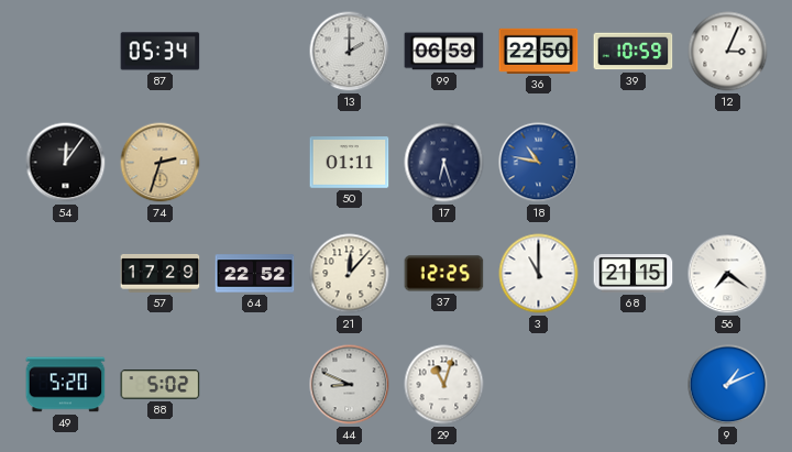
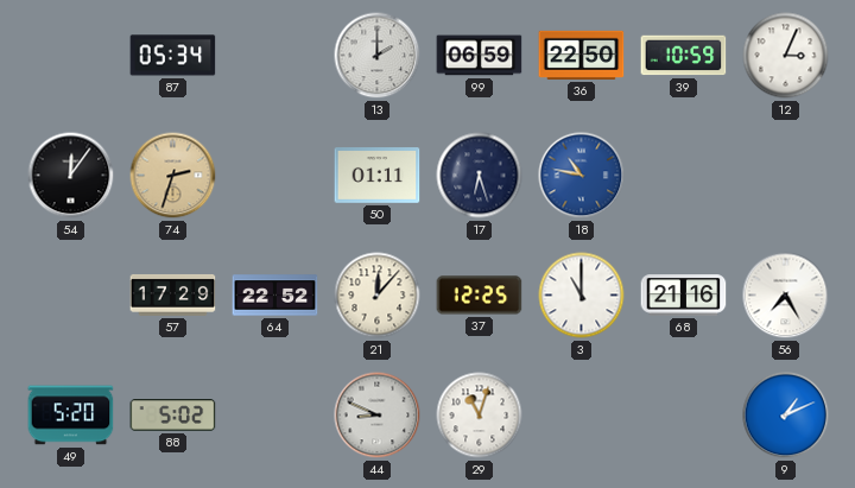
68: 21:15 -> 21:16 (684, 296)
56: 7:21 -> 7:25 (786, 296)
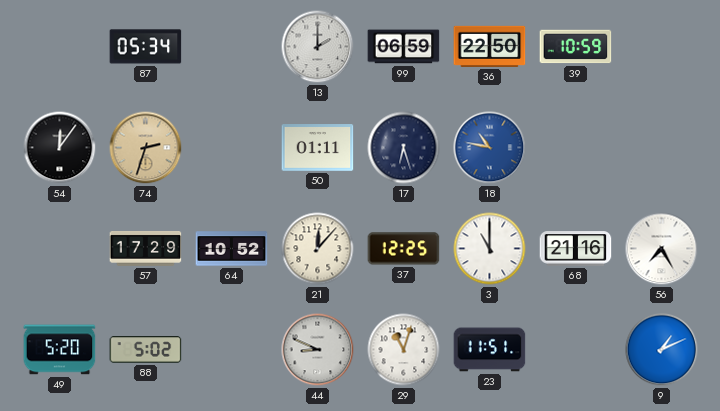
12: 3:04 -> none (786, 56)
64: 22:52 -> 10:52 (232, 249)
23: none -> 11:51 (490, 350)
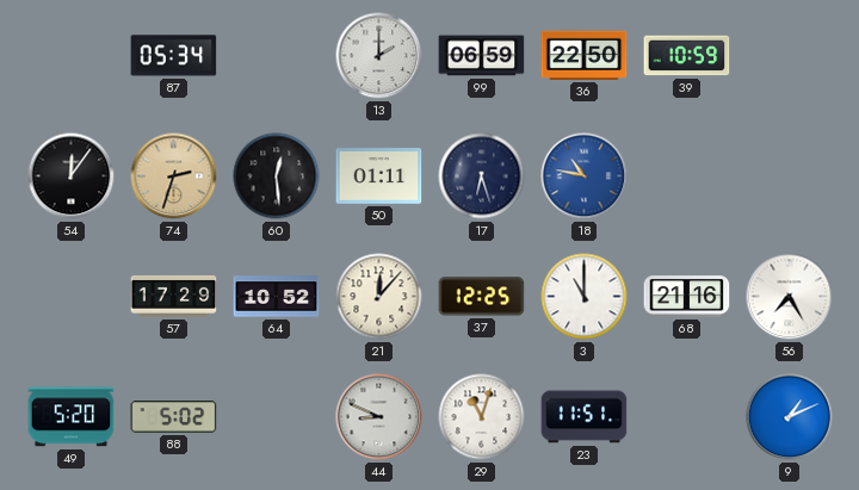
60: none -> 12:29 (277, 176)
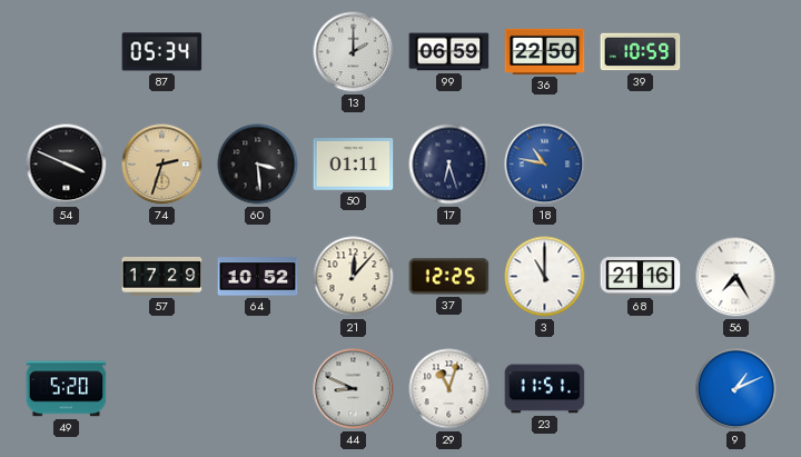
54: 12:06 -> 3:49 (67, 165)
60: 12:29 -> 3:29 (258, 165)
88: 5:02 -> none (174, 417)
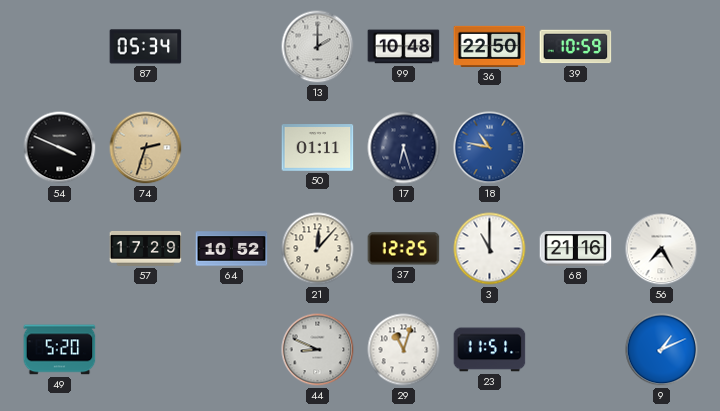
99: 06:59 -> 10:48 (404, 47)
60: 3:29 -> none (258, 165)
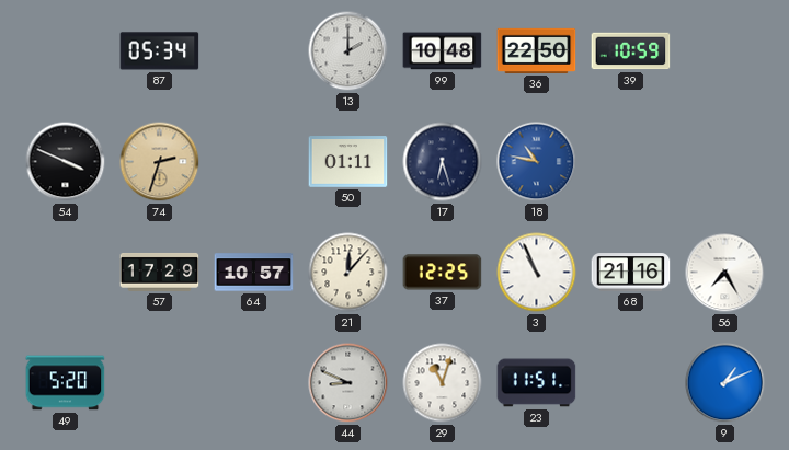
64: 10:52 -> 10:57 (254, 273)
3: 11:00 -> 10:56 (537, 273)
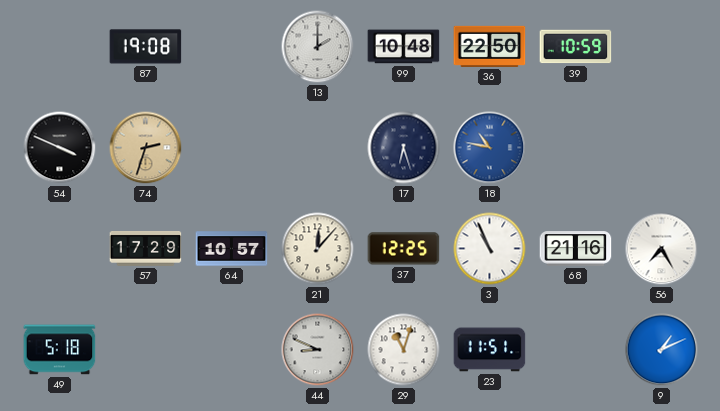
87: 05:34 -> 19:08 (146, 47)
50: 01:11 -> none (348, 162)
49: 5:20 -> 5:18 (60, 350)
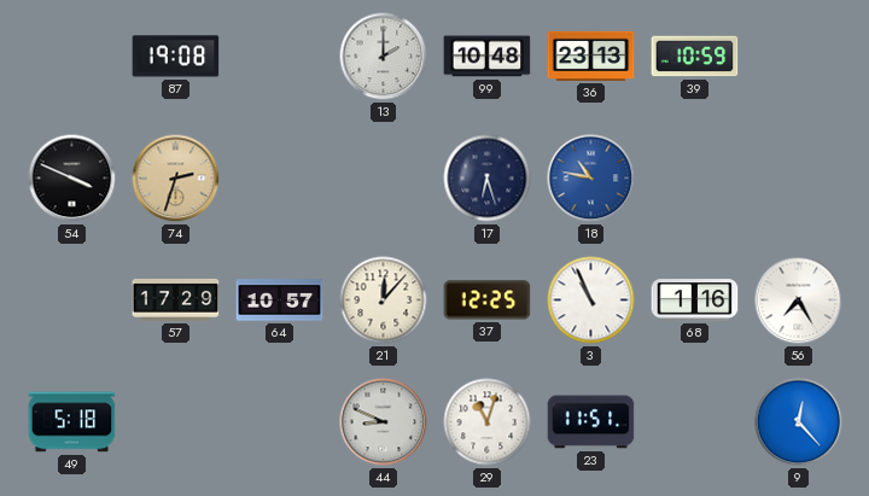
36: 22:50 -> 23:13 (591, 56)
68: 21:16 -> 1:16 (695, 300)
9: 1:11 -> 12:23 (799, 422)
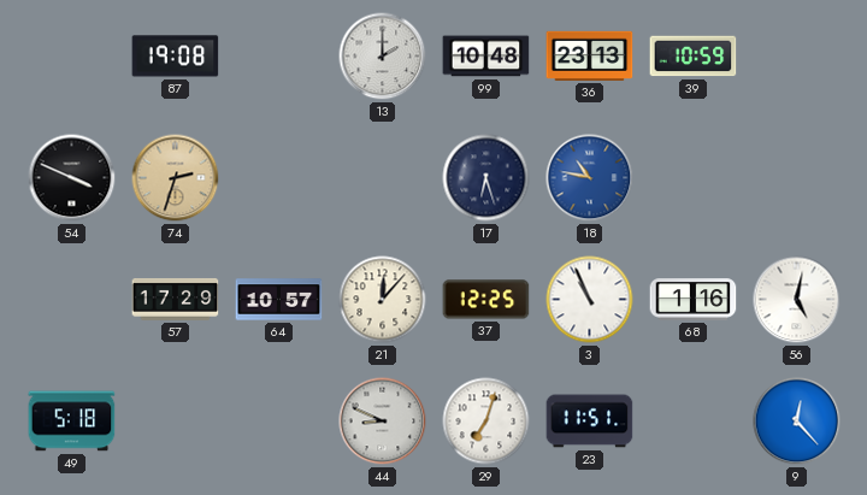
56: 7:25 -> 5:02 (797, 300)
29: 11:03 -> 7:03 (486, 422)
